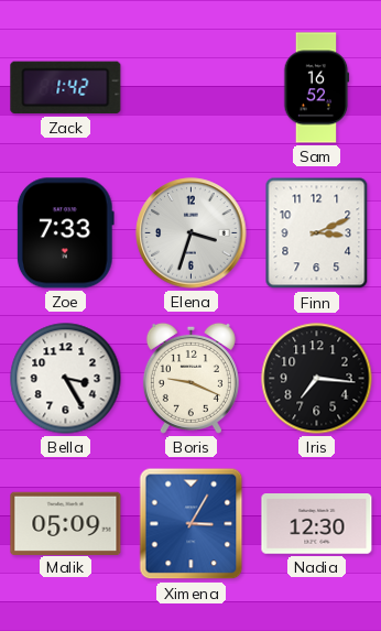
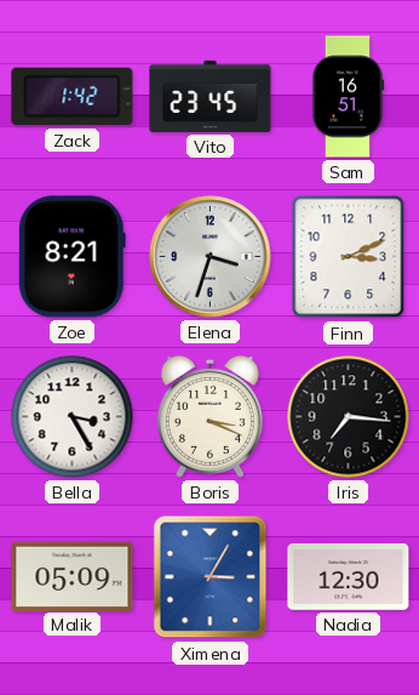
Vito: none -> 23:45 (211, 96)
Sam: 16:52 -> 16:51 (348, 97)
Zoe: 7:33 -> 8:21 (71, 257)
Boris: 9:19 -> 3:19 (209, 416)
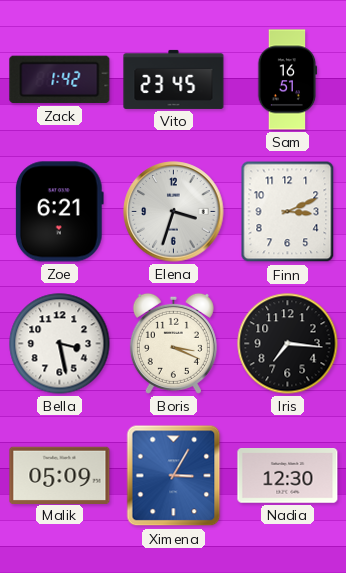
Zoe: 8:21 -> 6:21 (59, 212)
Bella: 3:25 -> 3:28 (60, 344)
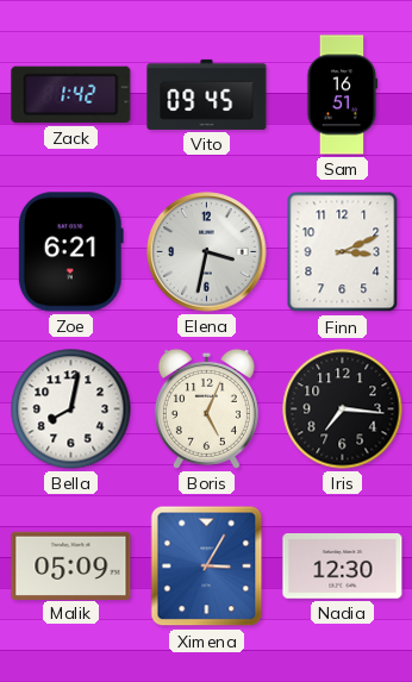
Vito: 23:45 -> 09:45 (207, 94)
Elena: 3:33 -> 3:32 (207, 252)
Bella: 3:28 -> 8:02 (71, 409)
Boris: 3:19 -> 5:04 (206, 408)
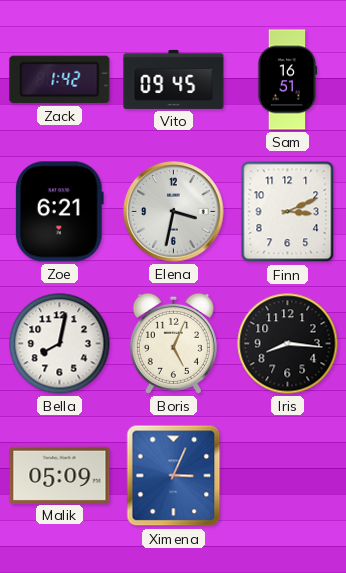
Iris: 7:16 -> 8:16 (288, 344)
Ximena: 3:05 -> 3:04 (174, 476)
Nadia: 12:30 -> none (343, 567)
